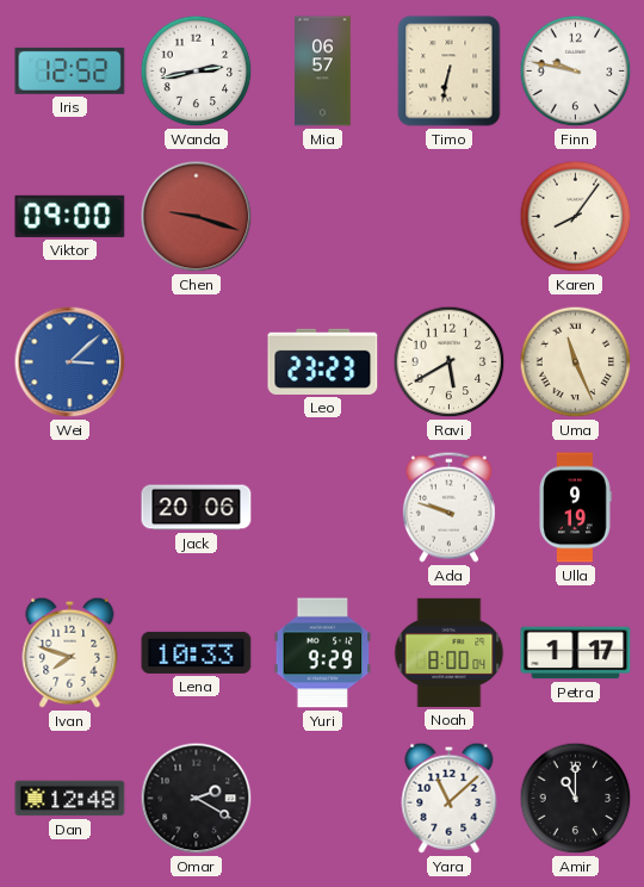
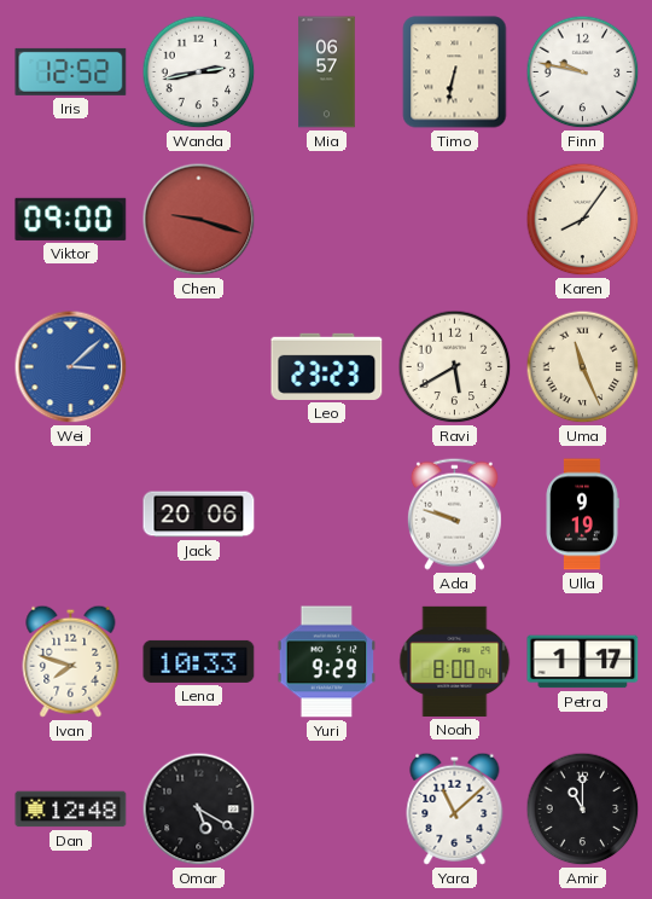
Omar: 2:20 -> 5:20 (199, 810)
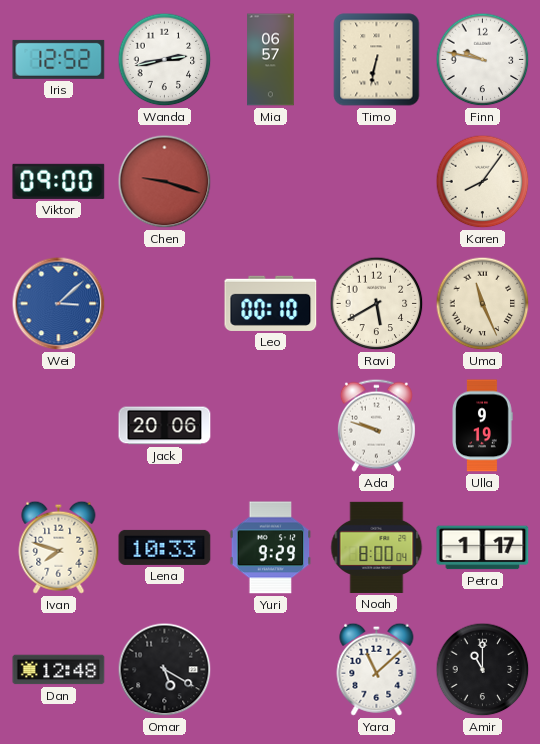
Leo: 23:23 -> 00:10 (271, 303)
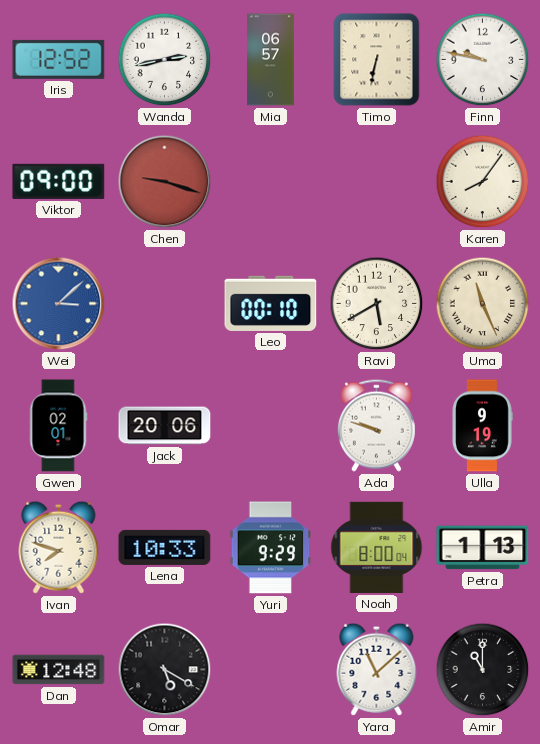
Gwen: none -> 02:01 (58, 426)
Petra: 1:17 -> 1:13 (483, 548)
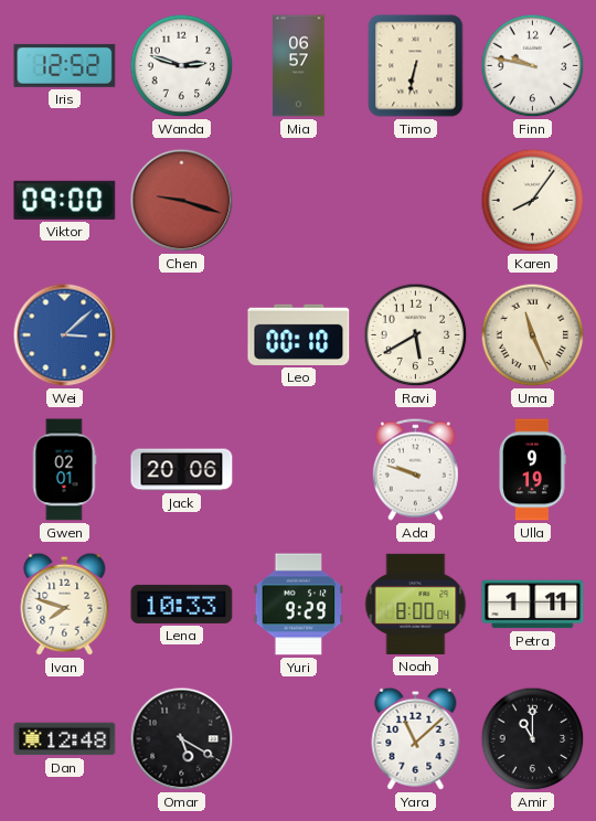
Wanda: 2:43 -> 2:48 (182, 66)
Petra: 1:13 -> 1:11 (533, 605)
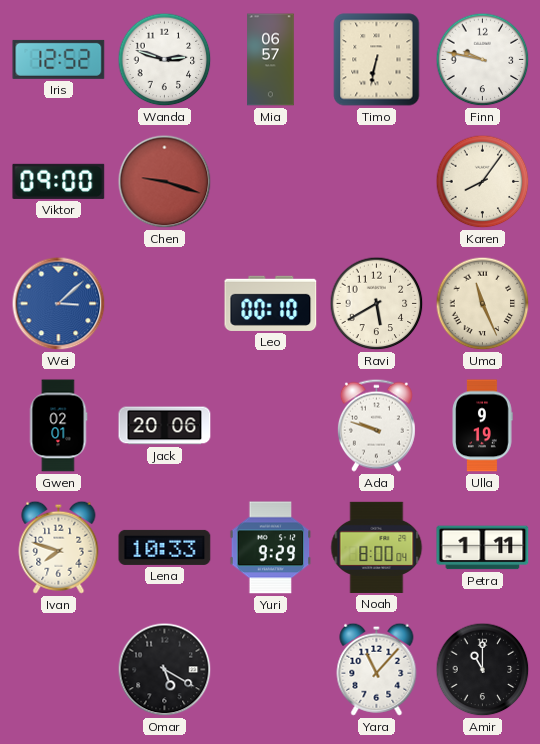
Dan: 12:48 -> none (65, 739)
Yara: 11:08 -> 11:07 (377, 669)
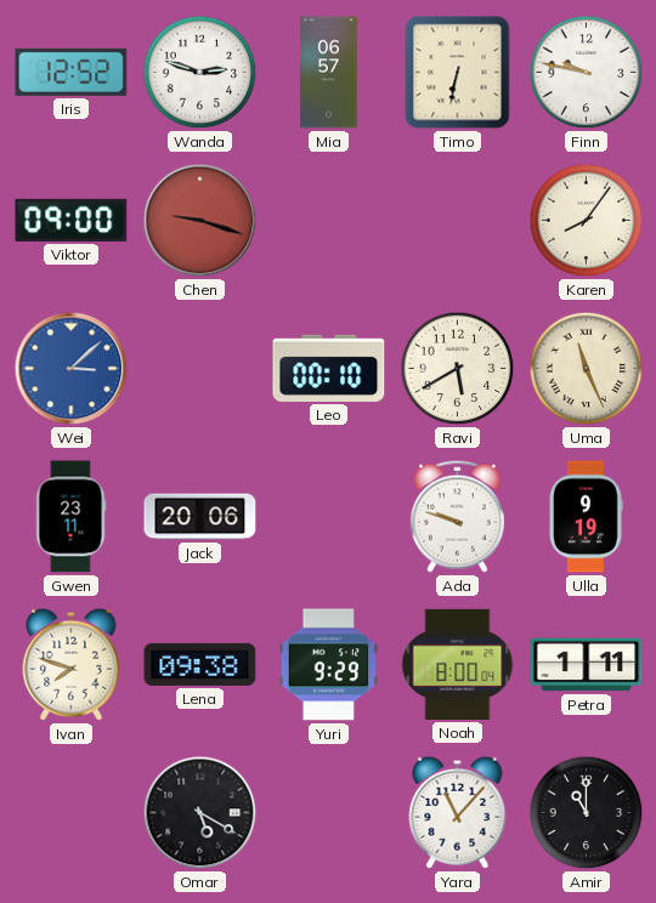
Gwen: 02:01 -> 23:11 (70, 517)
Lena: 10:33 -> 09:38 (200, 664)
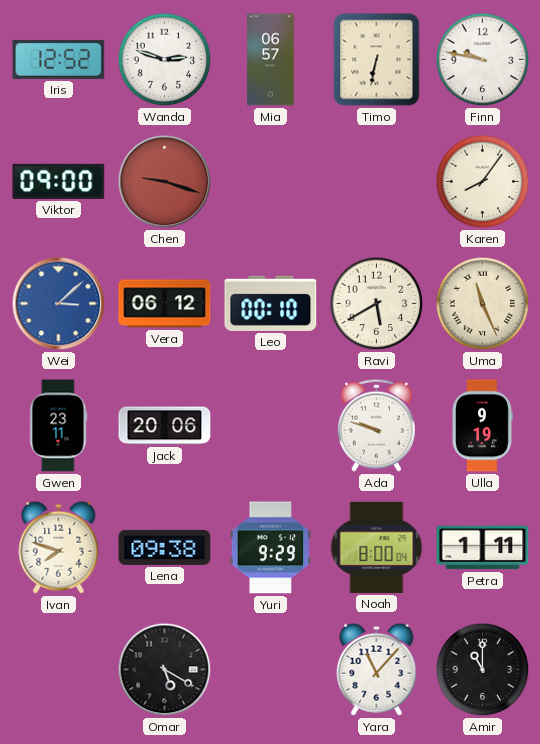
Vera: none -> 06:12 (165, 304)
